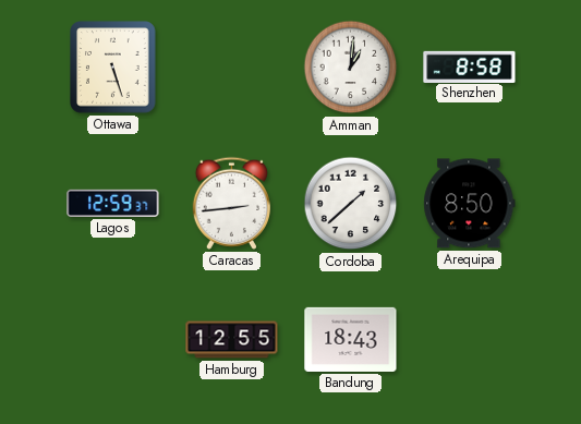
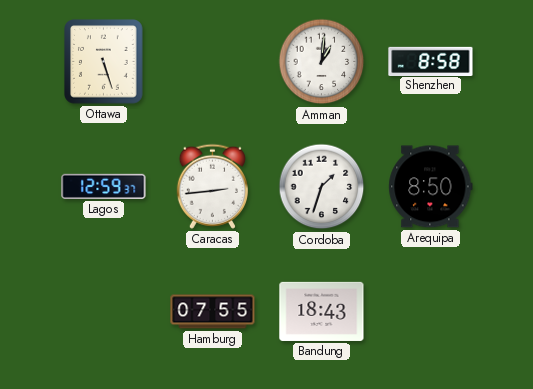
Cordoba: 1:38 -> 1:33 (322, 187)
Hamburg: 12:55 -> 07:55 (213, 312)
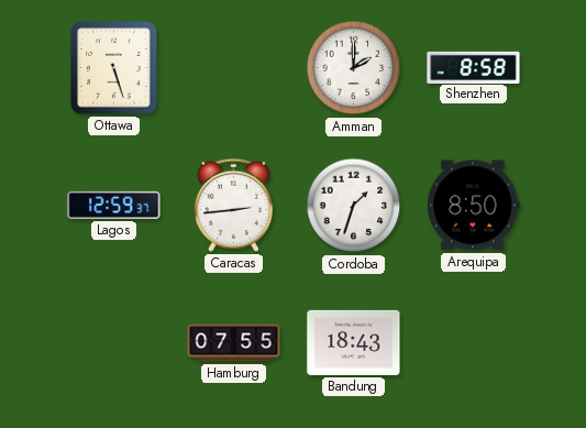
Amman: 1:01 -> 2:00 (354, 68)
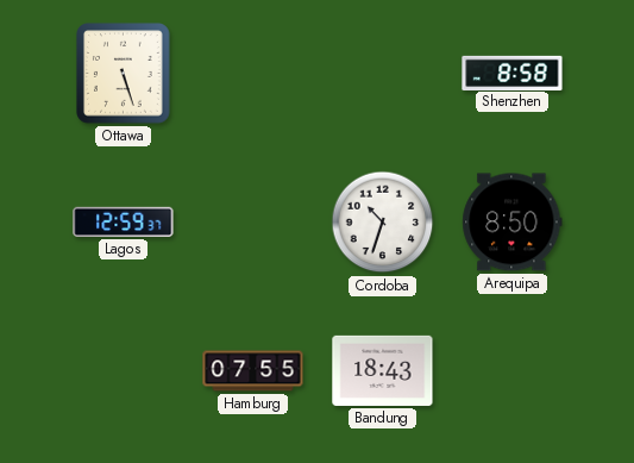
Amman: 2:00 -> none (354, 68)
Caracas: 2:44 -> none (233, 205)
Cordoba: 1:33 -> 10:33 (383, 223)
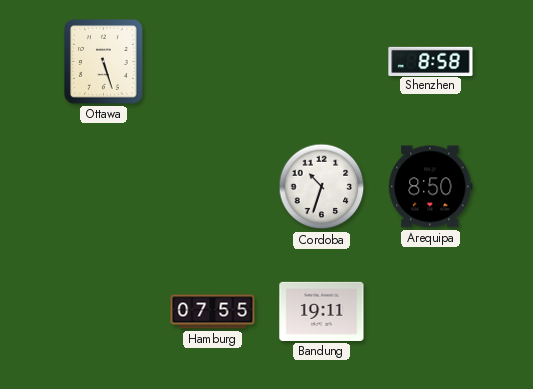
Lagos: 12:59 -> none (124, 221)
Bandung: 18:43 -> 19:11 (322, 311)
